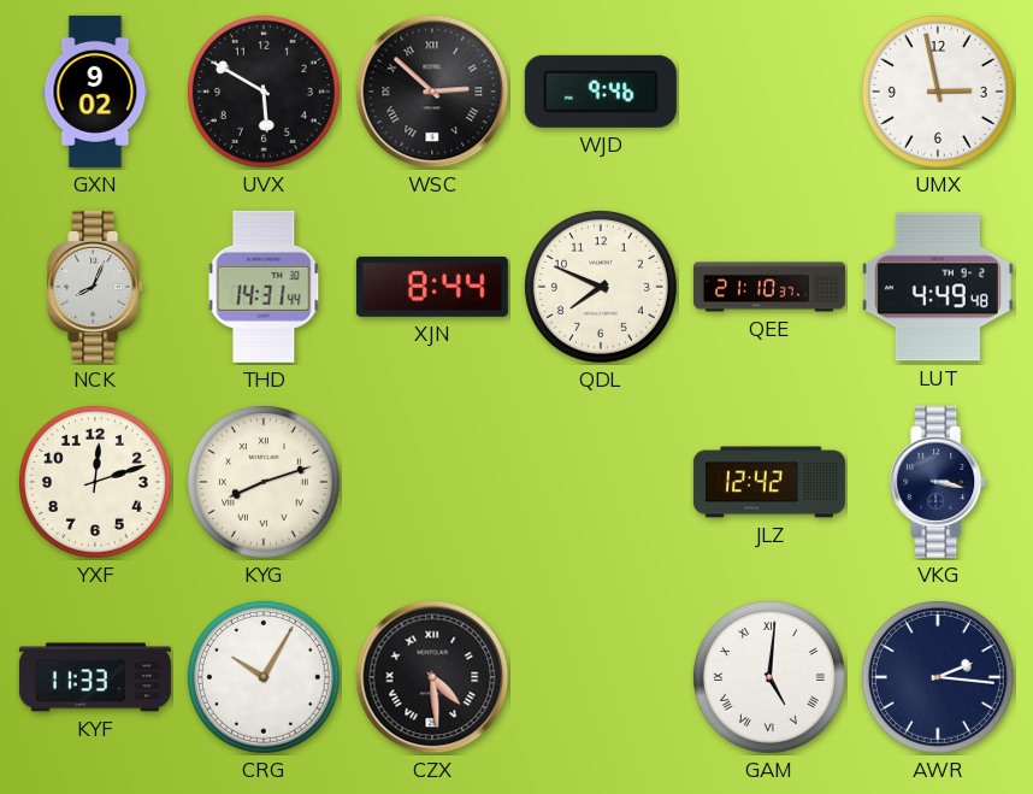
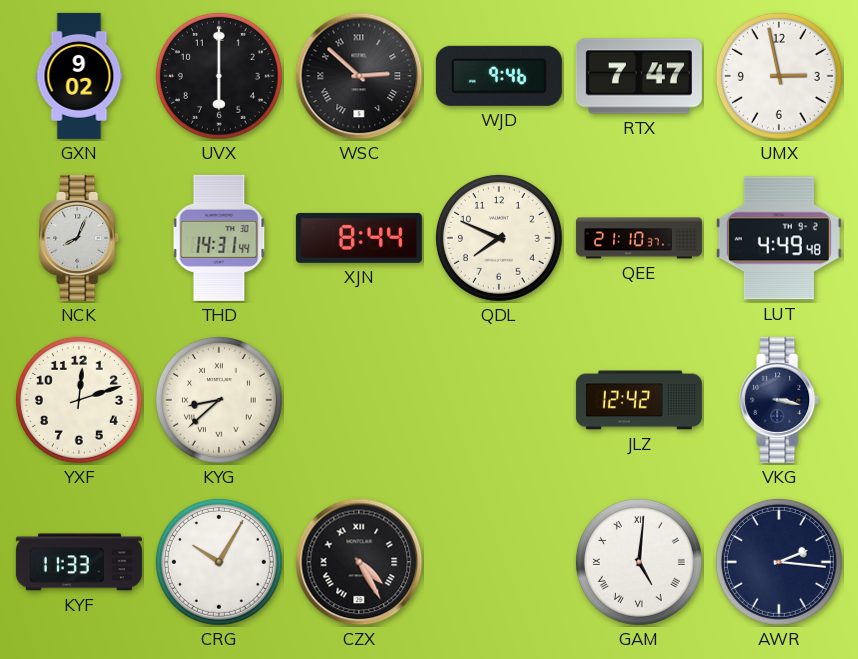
UVX: 5:50 -> 6:00 (219, 76)
RTX: none -> 7:47 (639, 76)
KYG: 8:12 -> 8:38 (219, 400)
CZX: 4:29 -> 4:25 (359, 562)
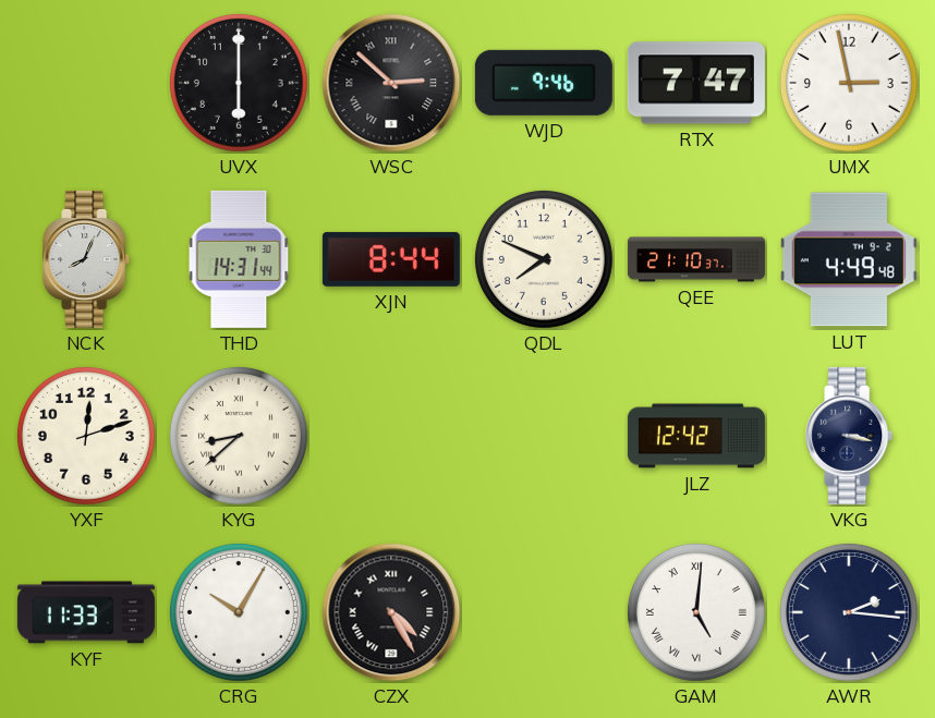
GXN: 9:02 -> none (79, 76)
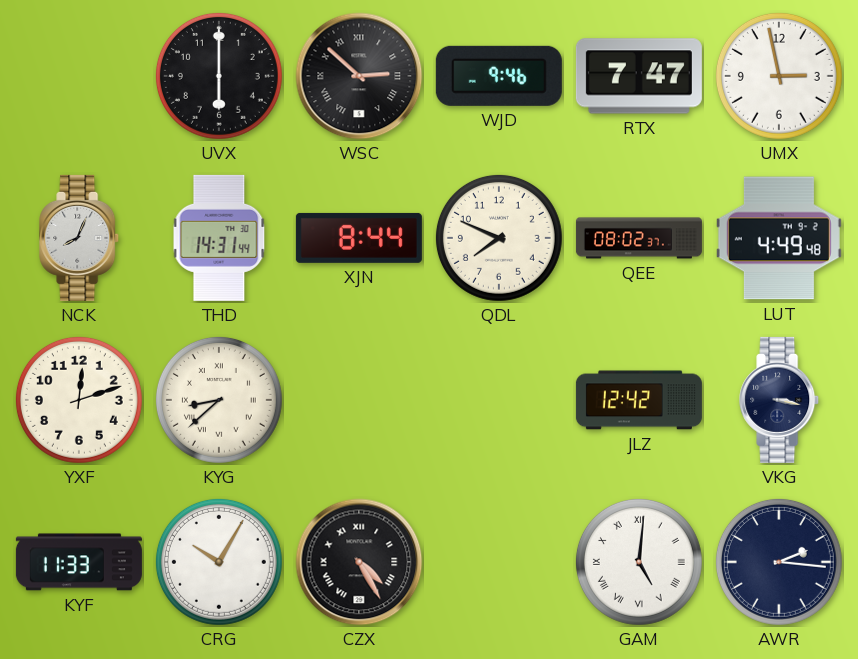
QEE: 21:10 -> 08:02 (639, 238)
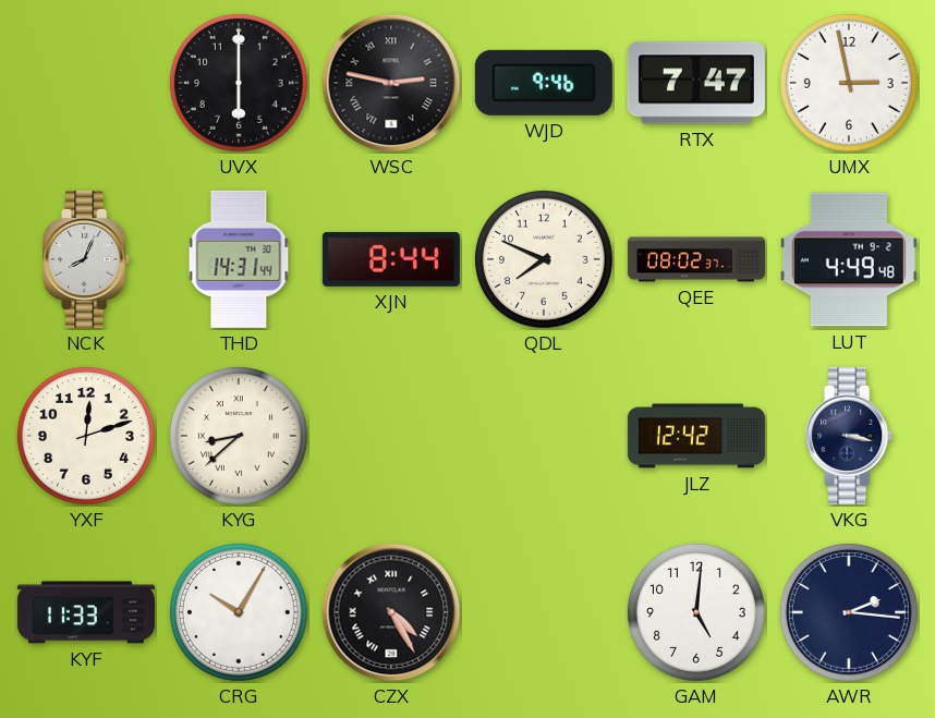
WSC: 2:52 -> 2:47 (391, 83)
GAM numerals: Roman -> Arabic (696, 612)
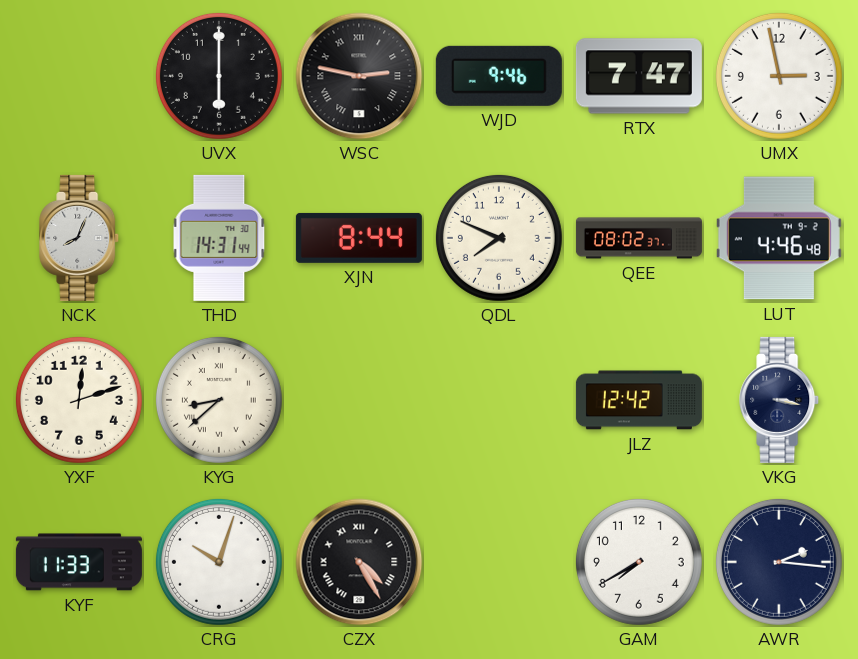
LUT: 4:49 -> 4:46 (779, 238)
CRG: 10:05 -> 10:03 (219, 562)
GAM: 5:01 -> 7:40 (639, 562)
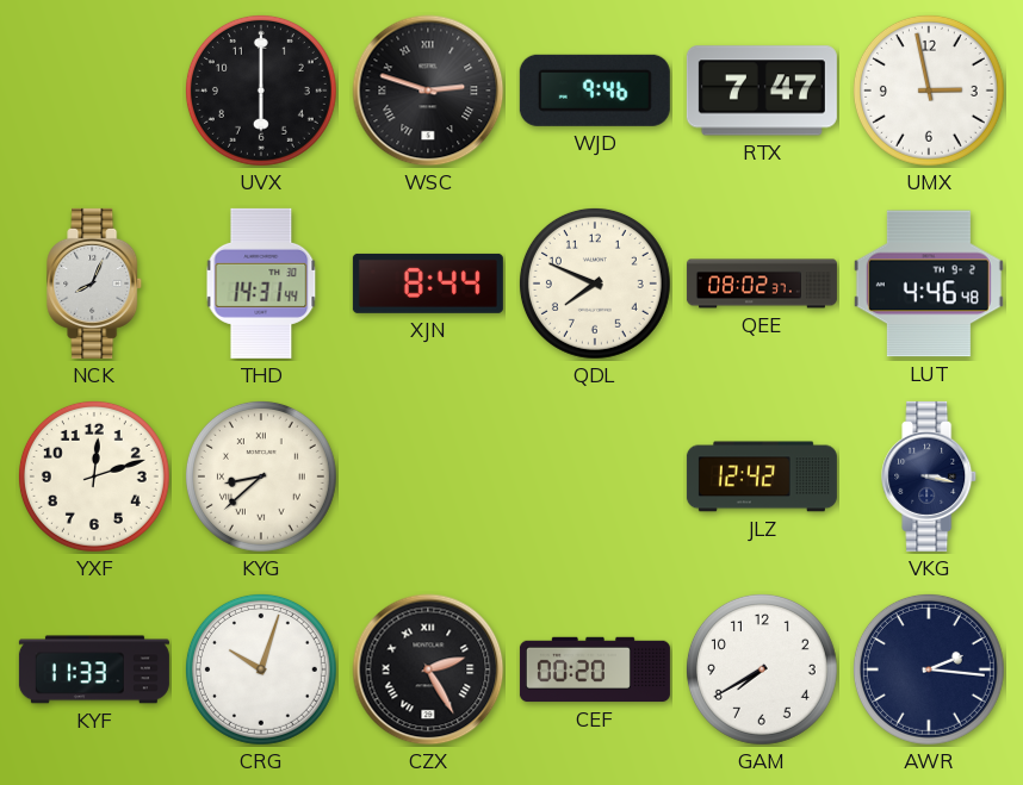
WSC: 2:47 -> 2:48 (428, 91)
CZX: 4:25 -> 2:25 (428, 669)
CEF: none -> 00:20 (595, 669)
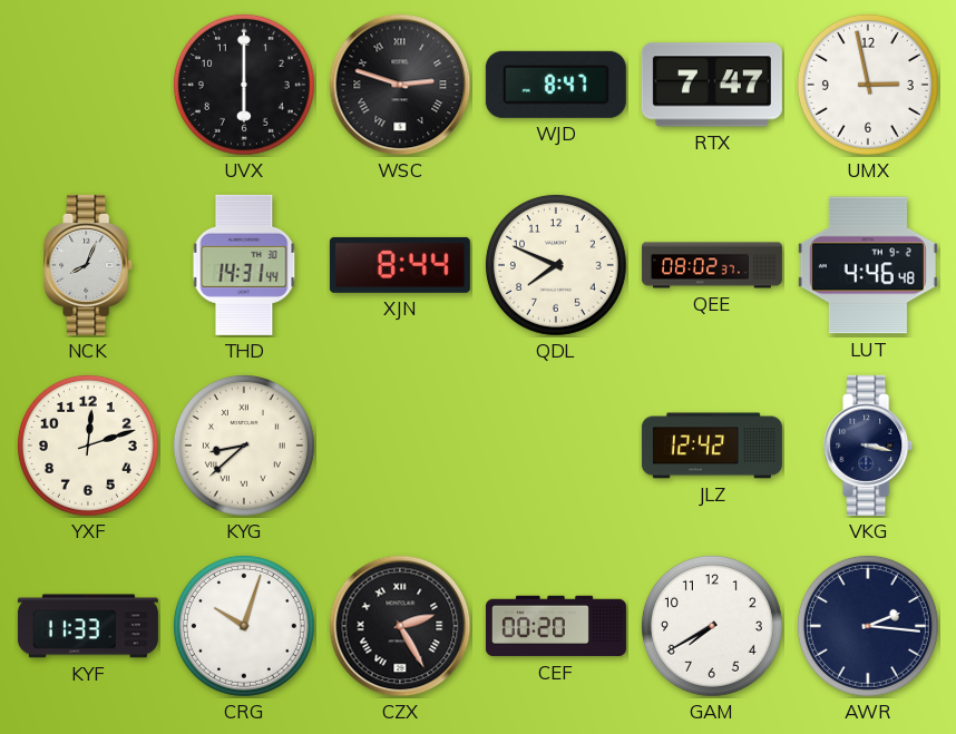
WJD: 9:46 -> 8:47 (556, 85)
